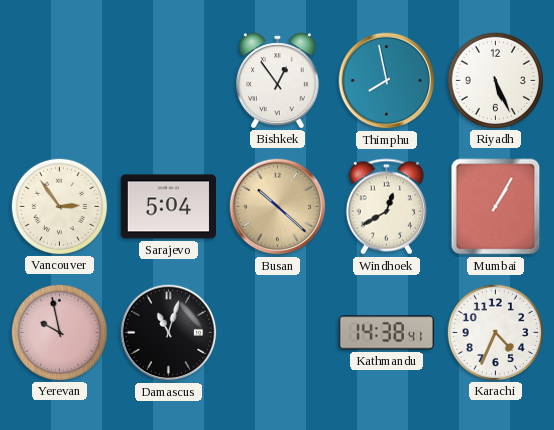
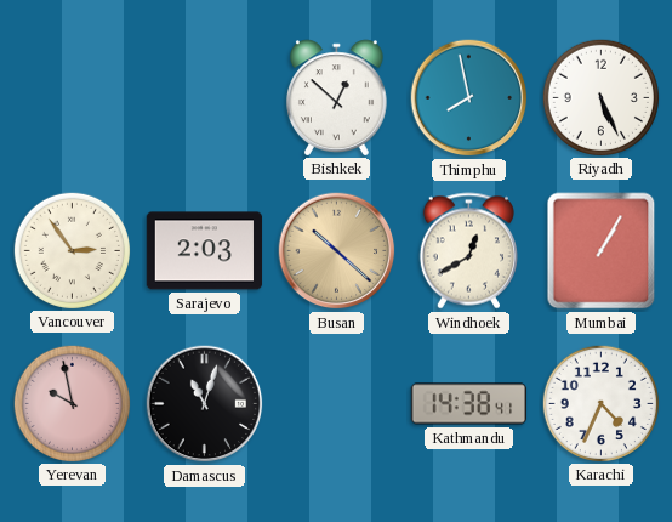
Bishkek: 12:54 -> 12:52 (336, 97)
Sarajevo: 5:04 -> 2:03 (205, 251)
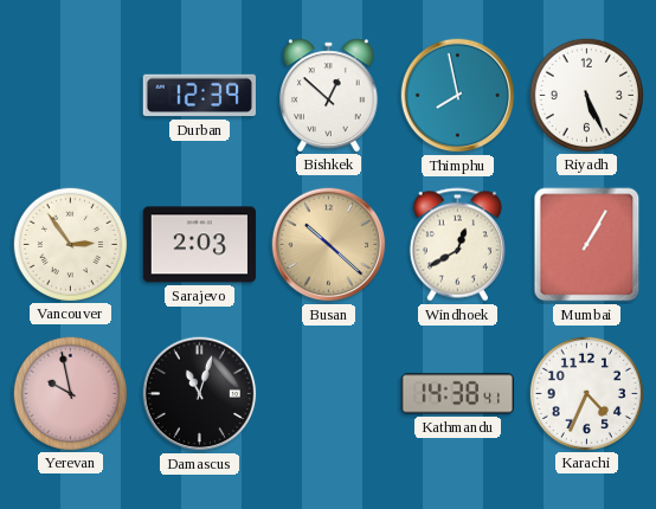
Durban: none -> 12:39 (199, 96)
